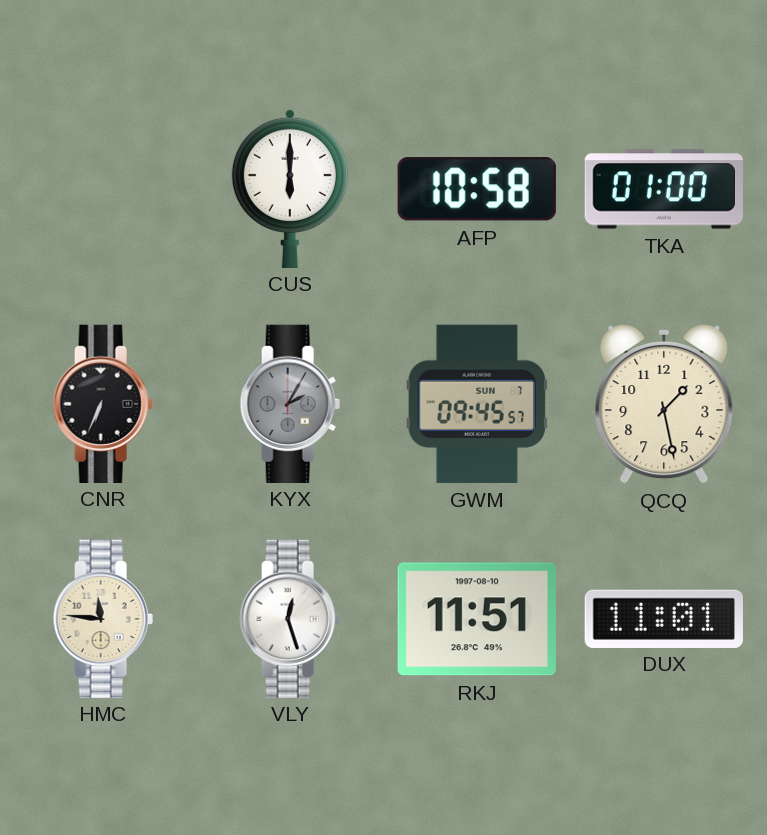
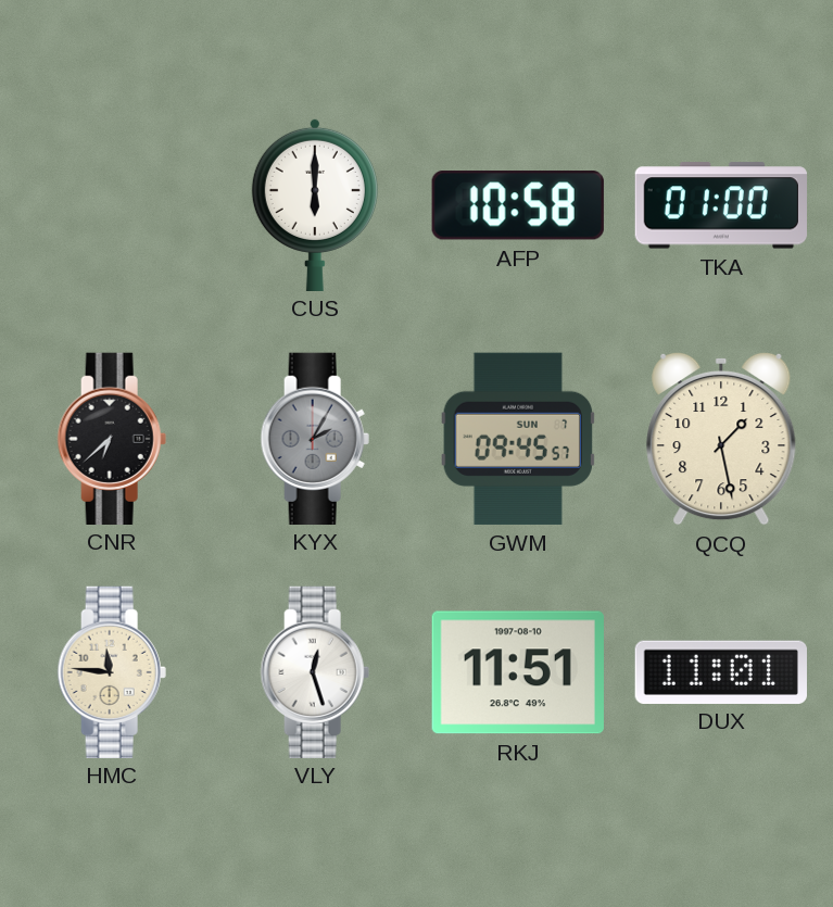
CNR: 6:34 -> 6:38 (112, 438)
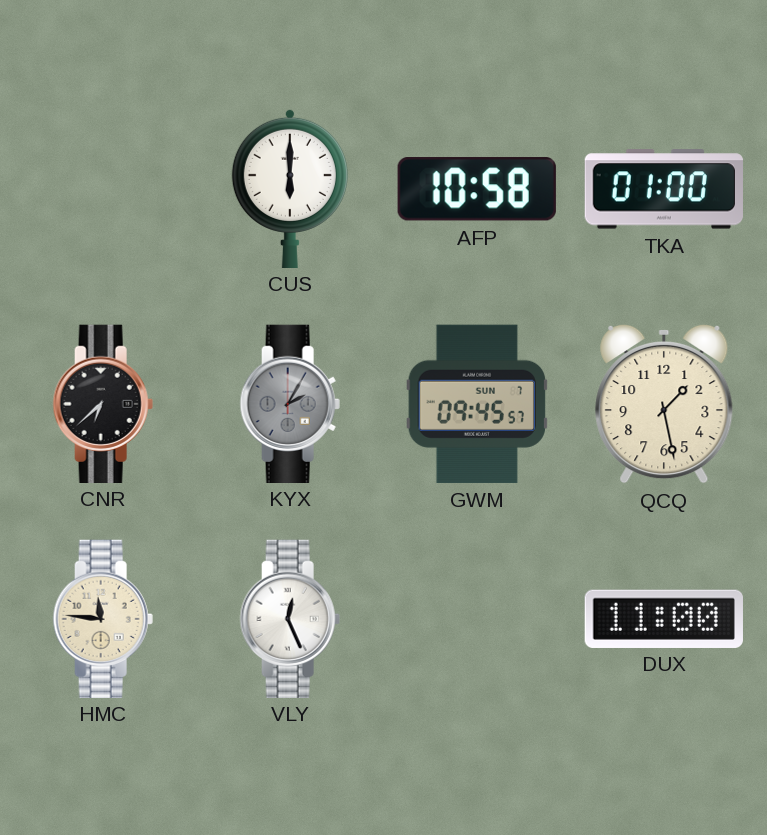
VLY: 12:27 -> 12:26 (290, 618)
RKJ: 11:51 -> none (518, 672)
DUX: 11:01 -> 11:00 (664, 618)
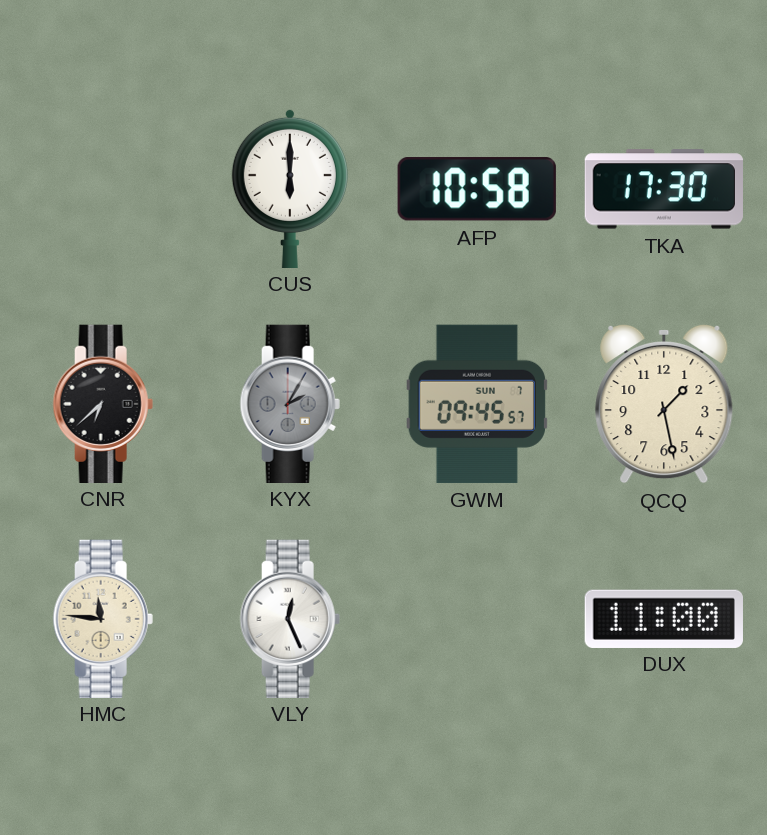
TKA: 01:00 -> 17:30 (663, 189)
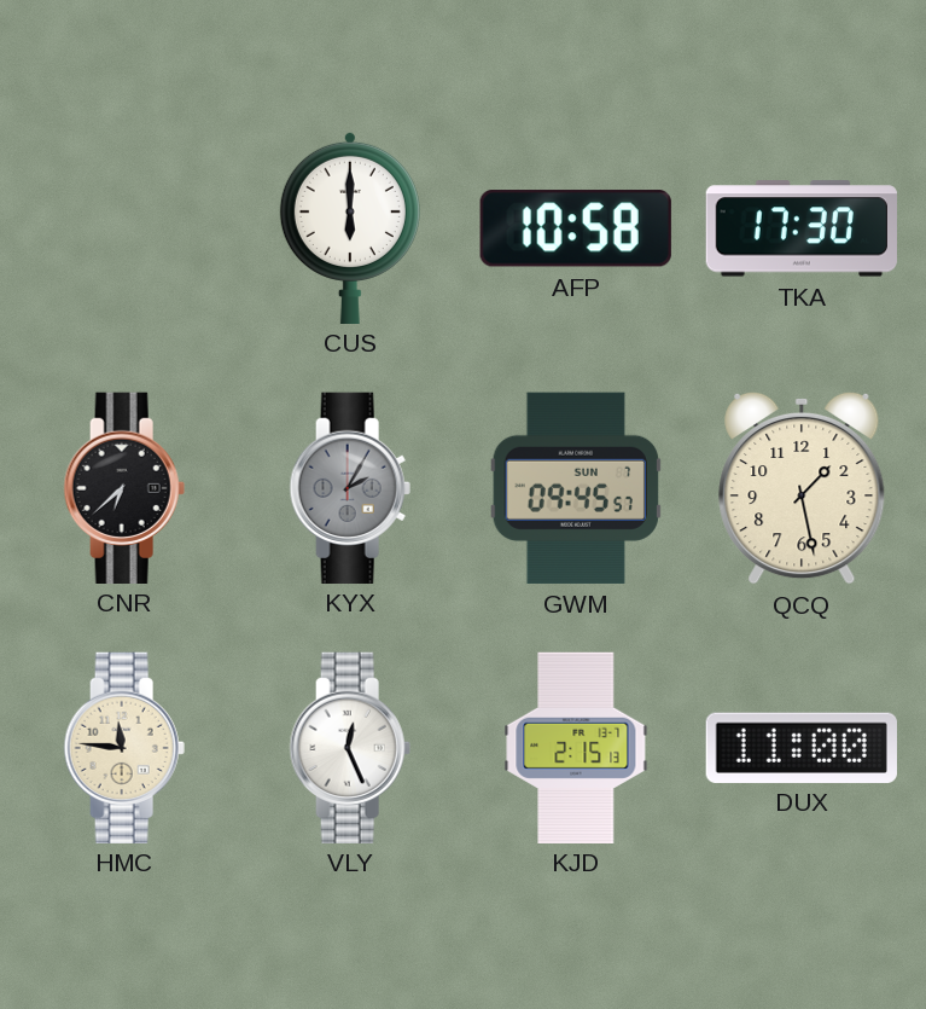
KJD: none -> 2:15 (576, 747)
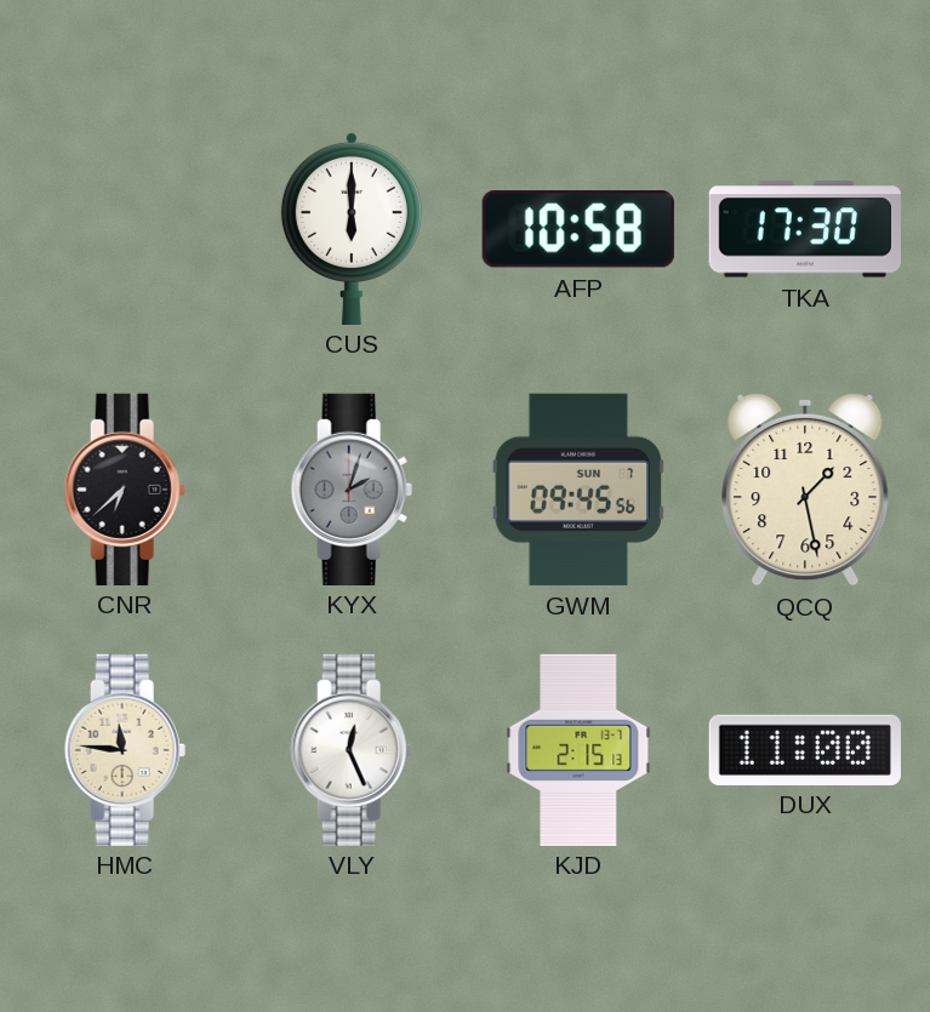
KYX: 2:05 -> 2:03 (352, 488)
GWM: 09:45:57 -> 09:45:56 (578, 490)
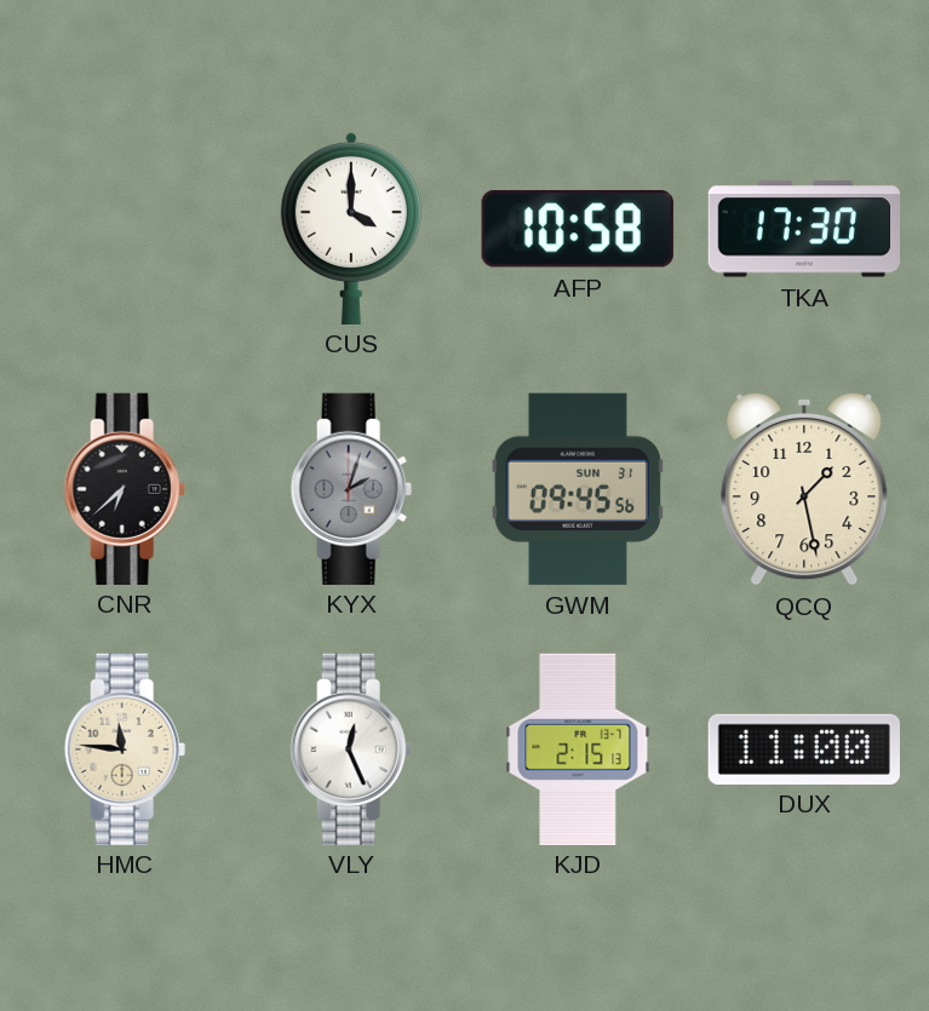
CUS: 6:00 -> 4:00 (351, 228)
GWM date: SUN 7 -> SUN 31 (578, 489)
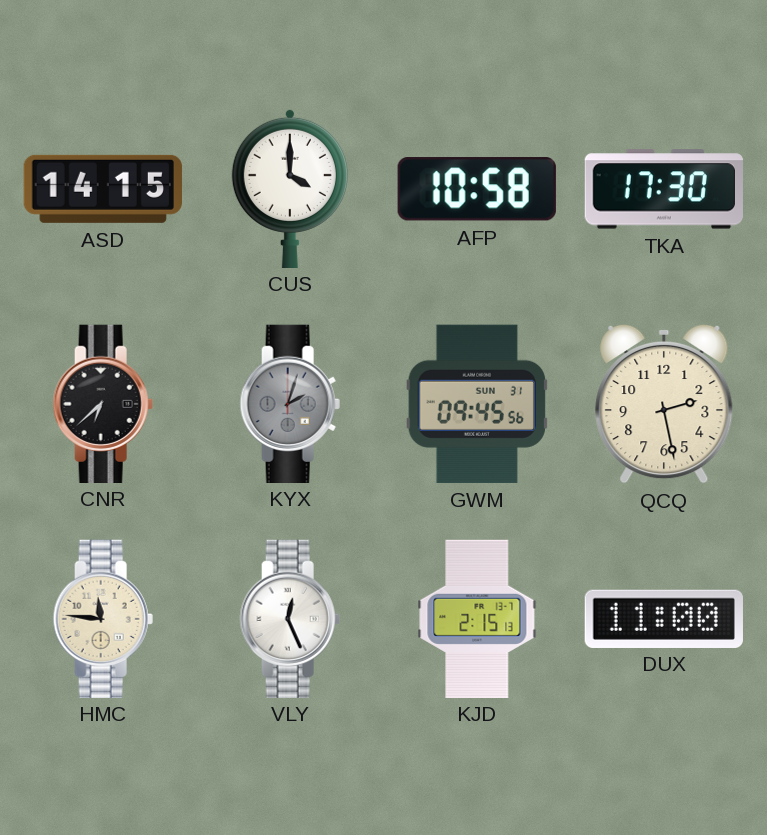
ASD: none -> 14:15 (103, 189)
QCQ: 1:28 -> 2:28 (664, 404)
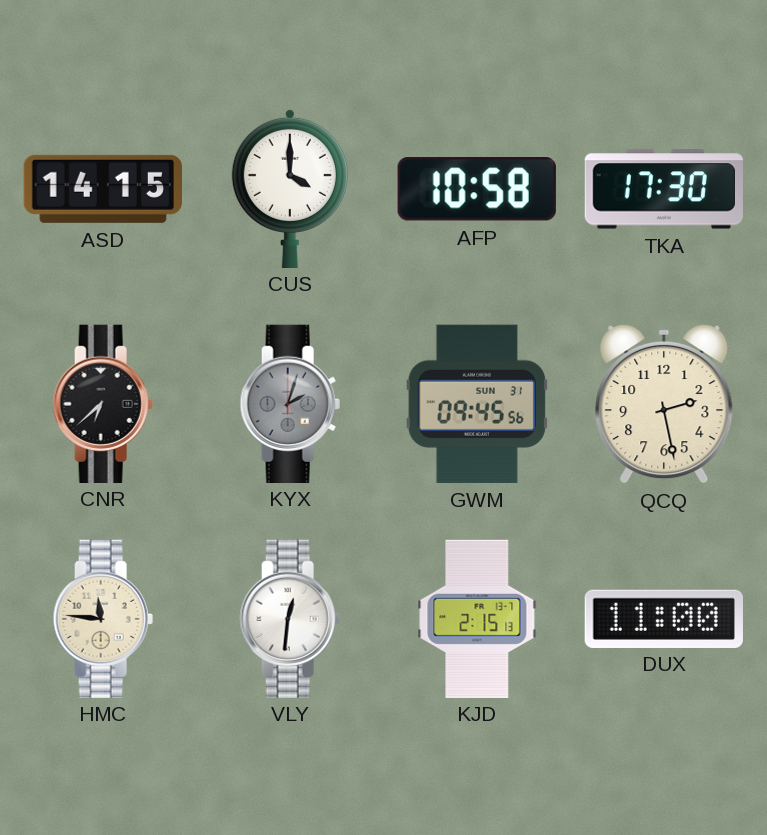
VLY: 12:26 -> 12:31 (290, 618)
